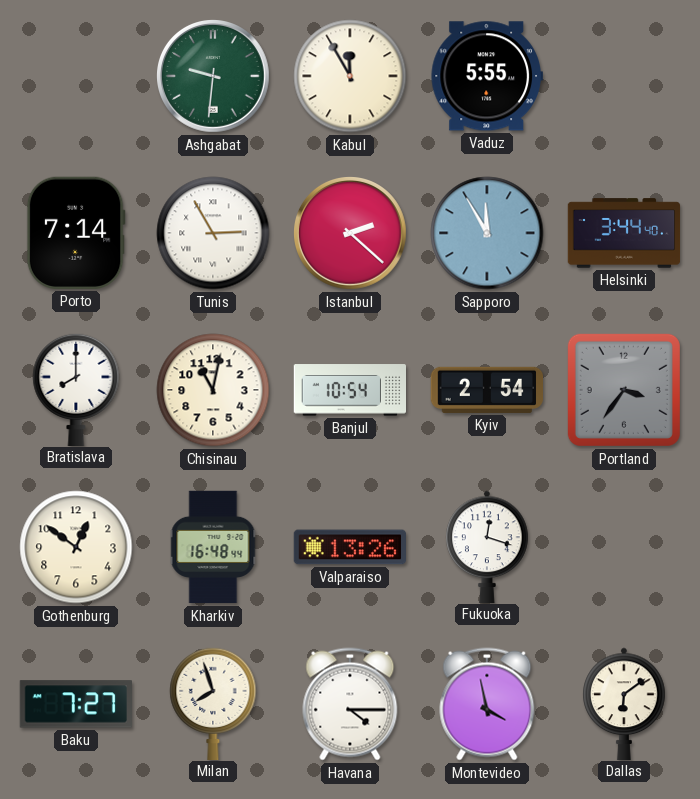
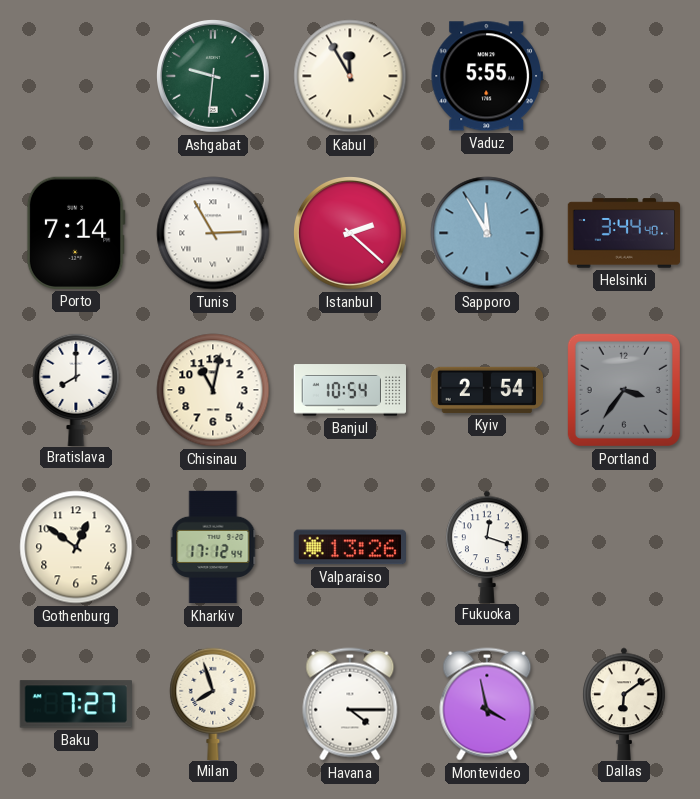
Kharkiv: 16:48 -> 17:12 (213, 547)
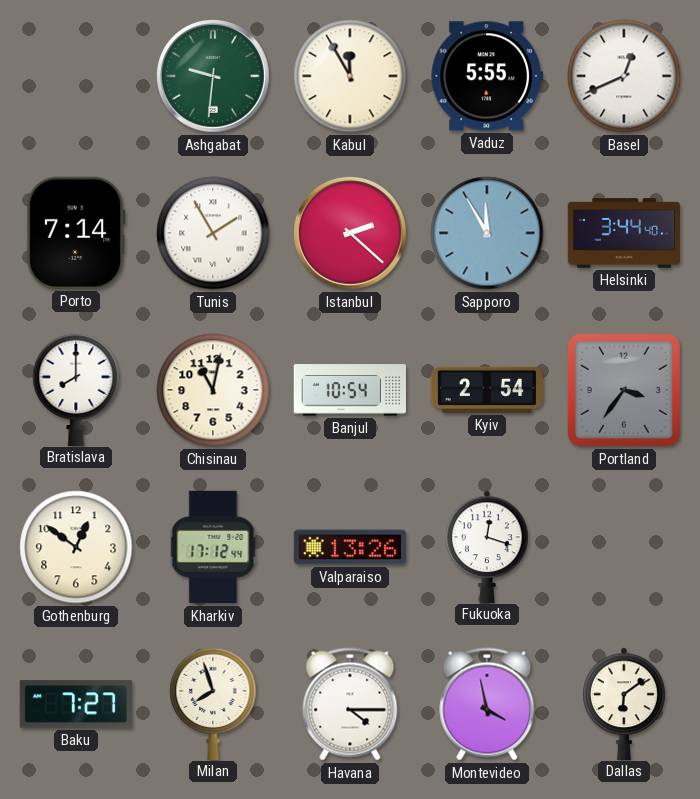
Basel: none -> 12:41 (624, 76)
Tunis: 2:55 -> 1:55 (213, 233)
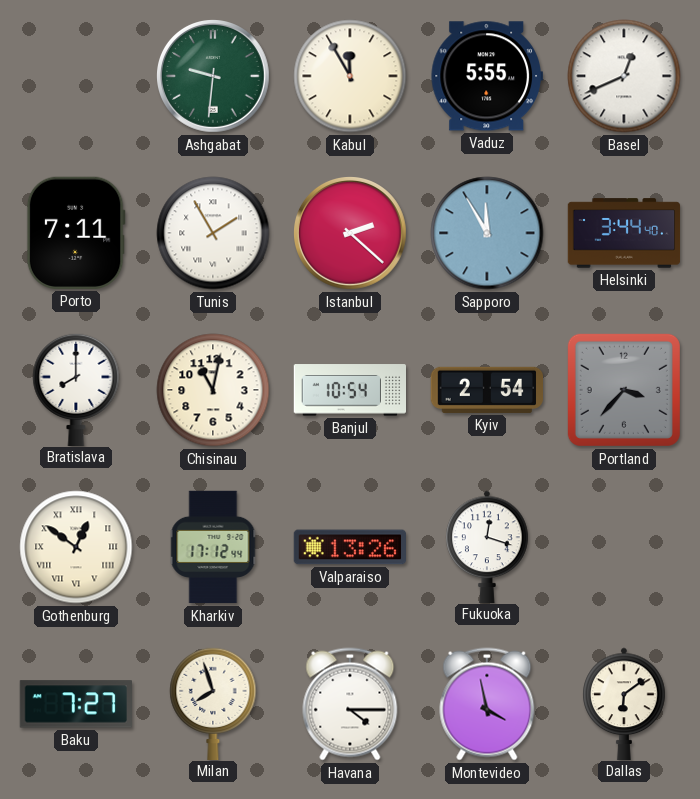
Porto: 7:14 -> 7:11 (76, 233)
Portland: 3:36 -> 3:37 (624, 390)
Gothenburg numerals: Arabic -> Roman (76, 547)
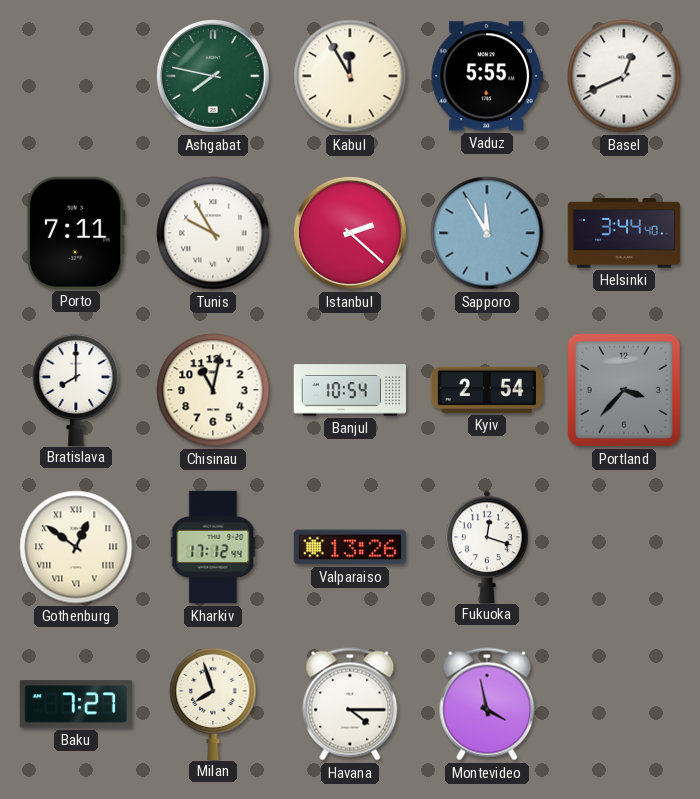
Ashgabat: 9:31 -> 7:47 (214, 77)
Tunis: 1:55 -> 9:55 (213, 233)
Dallas: 6:09 -> none (624, 703)
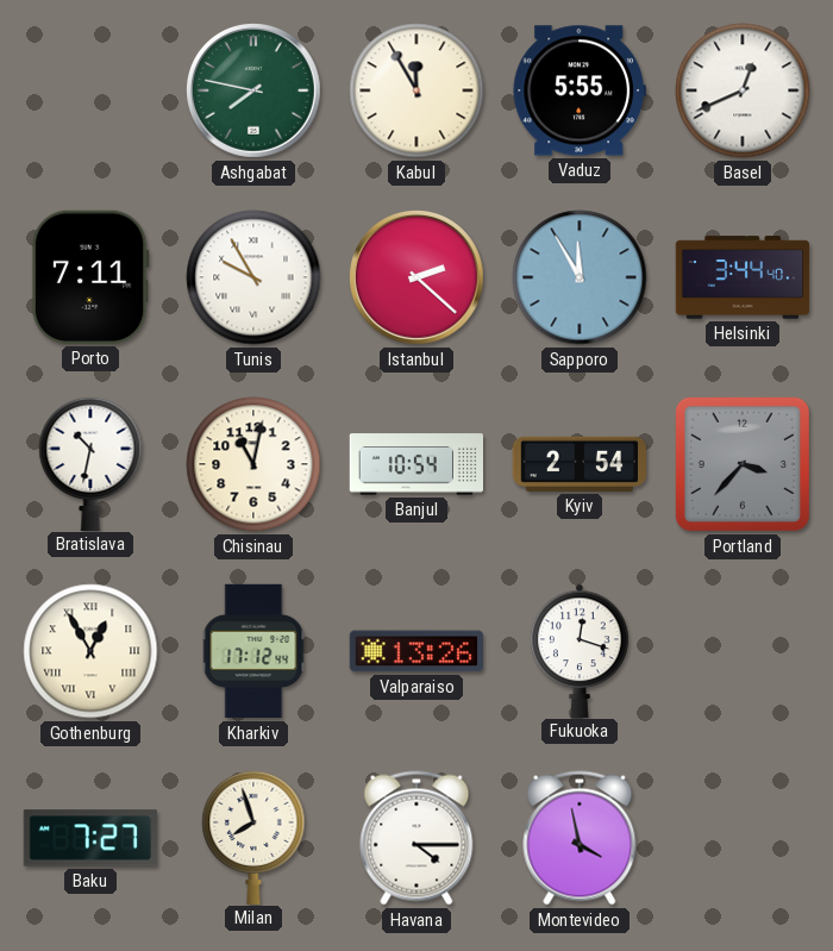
Bratislava: 8:00 -> 10:32 (90, 463)
Gothenburg: 12:51 -> 12:55 (90, 651)
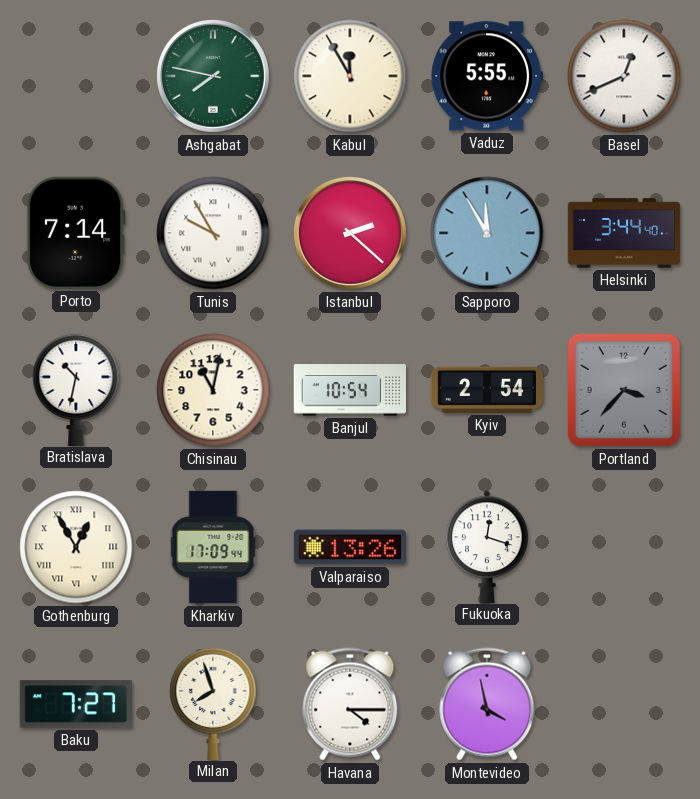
Porto: 7:11 -> 7:14 (76, 233)
Kharkiv: 17:12 -> 17:09 (213, 547)
